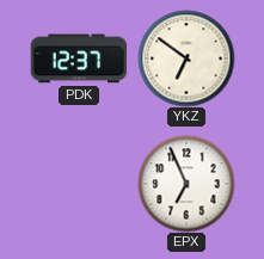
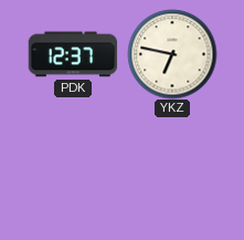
YKZ: 6:51 -> 6:47 (172, 54)
EPX: 6:56 -> none (186, 184)
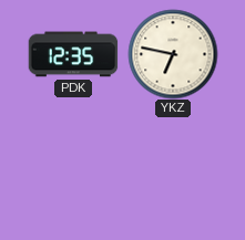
PDK: 12:37 -> 12:35 (73, 54)
